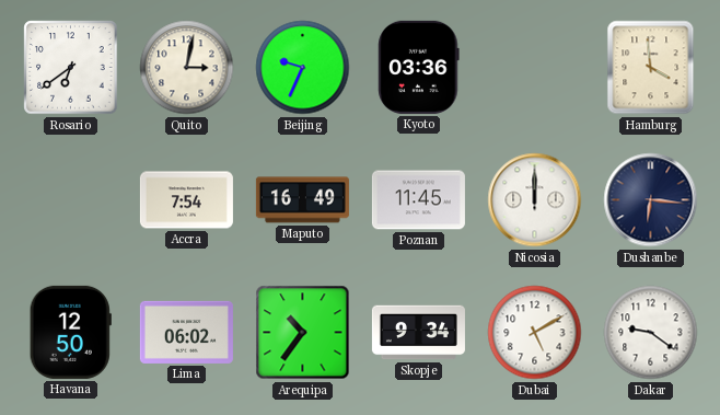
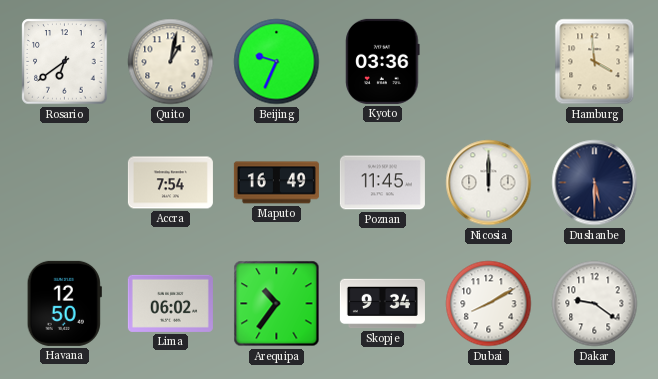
Quito: 3:02 -> 1:02 (171, 62)
Dushanbe: 6:16 -> 5:30 (595, 183)
Dubai: 5:10 -> 8:10 (489, 304)
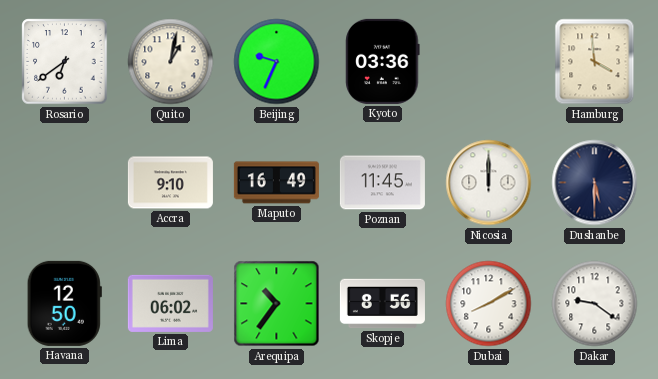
Accra: 7:54 -> 9:10 (170, 183)
Skopje: 9:34 -> 8:56 (382, 304)
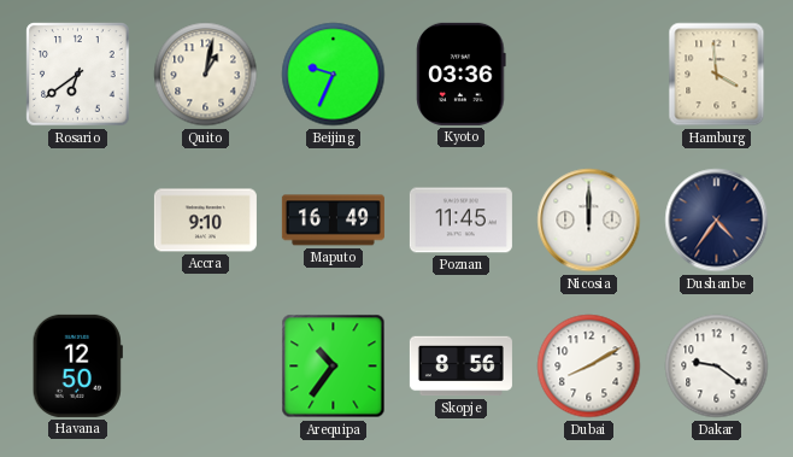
Dushanbe: 5:30 -> 4:36 (717, 221)
Lima: 06:02 -> none (170, 303)
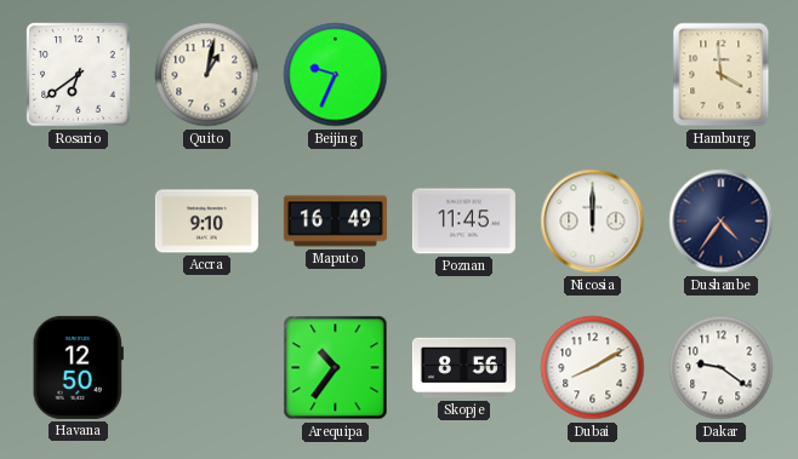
Kyoto: 03:36 -> none (462, 74)
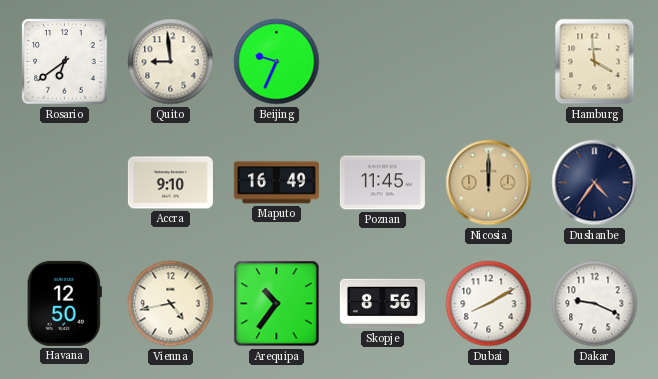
Quito: 1:02 -> 8:59 (171, 62)
Nicosia dial: white -> champagne (489, 183)
Vienna: none -> 4:43 (171, 304)
Dakar: 9:21 -> 9:19 (595, 304)
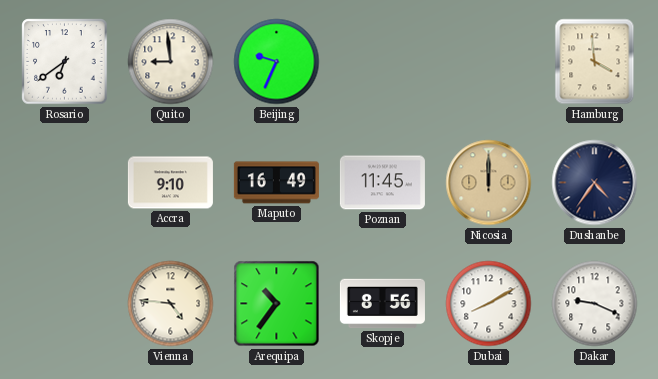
Havana: 12:50 -> none (64, 303)
Vienna: 4:43 -> 4:46 (171, 304)
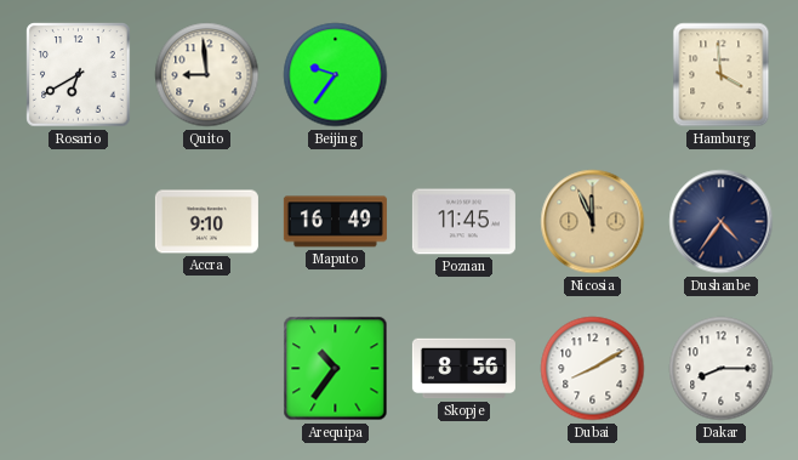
Rosario: 6:39 -> 6:40 (79, 75)
Beijing: 9:34 -> 9:36 (336, 75)
Nicosia: 12:00 -> 11:56 (593, 222)
Vienna: 4:46 -> none (171, 304)
Dakar: 9:19 -> 8:15 (722, 369)
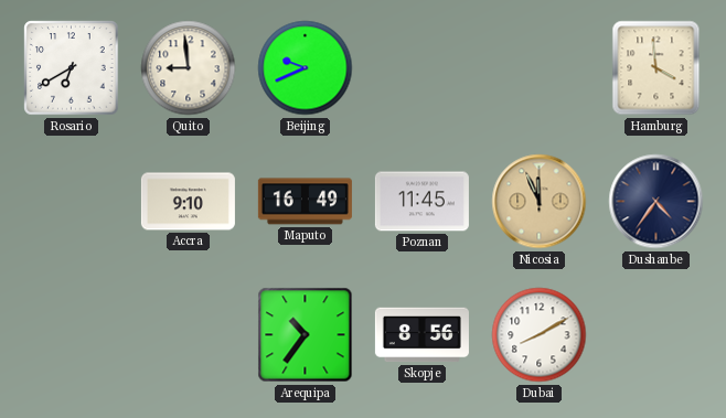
Beijing: 9:36 -> 9:41 (306, 68)
Dakar: 8:15 -> none (722, 369)
